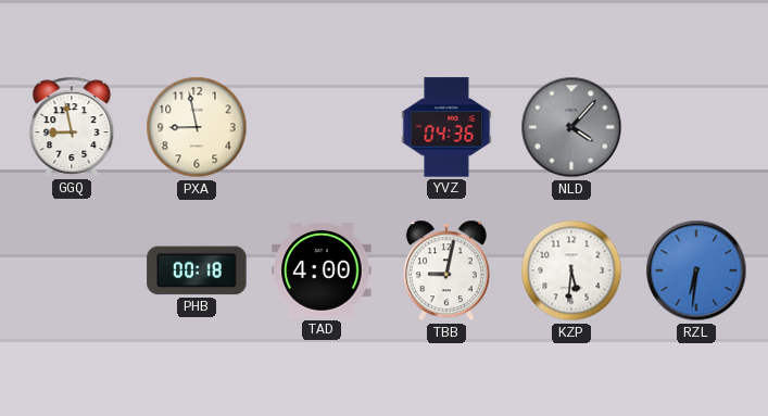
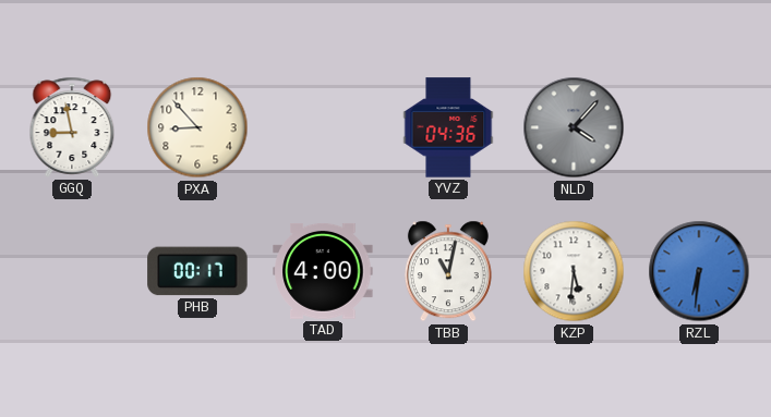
PXA: 8:58 -> 8:53 (197, 127)
PHB: 00:18 -> 00:17 (197, 271)
TBB: 9:02 -> 11:02 (448, 271)
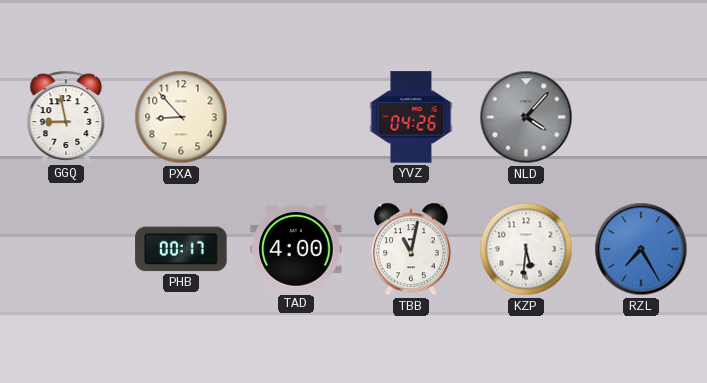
YVZ: 04:36 -> 04:26 (411, 117)
RZL: 6:31 -> 7:25 (641, 249)
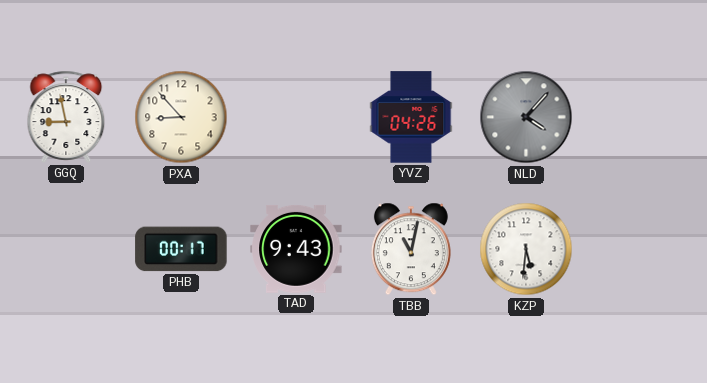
TAD: 4:00 -> 9:43 (296, 249)
RZL: 7:25 -> none (641, 249)
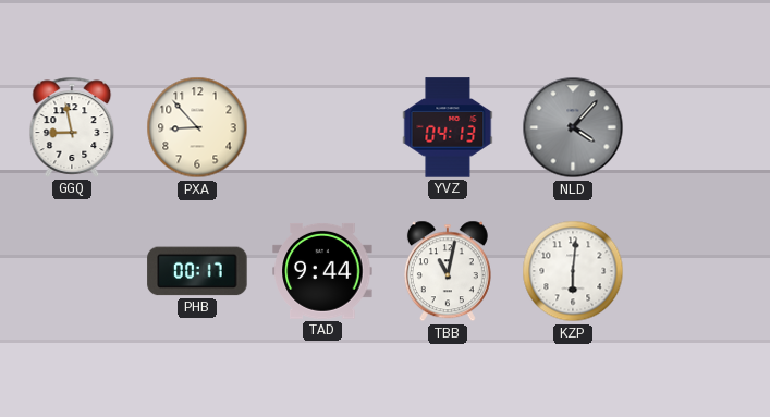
YVZ: 04:26 -> 04:13 (448, 127)
TAD: 9:43 -> 9:44 (322, 271)
KZP: 5:31 -> 6:01 (573, 271)
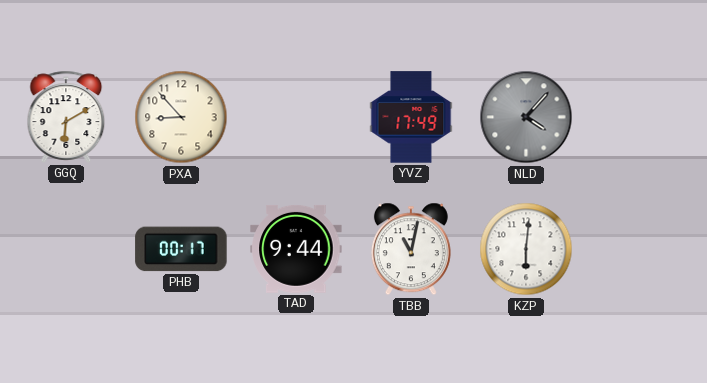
GGQ: 8:58 -> 6:10 (66, 117)
YVZ: 04:13 -> 17:49 (411, 117)
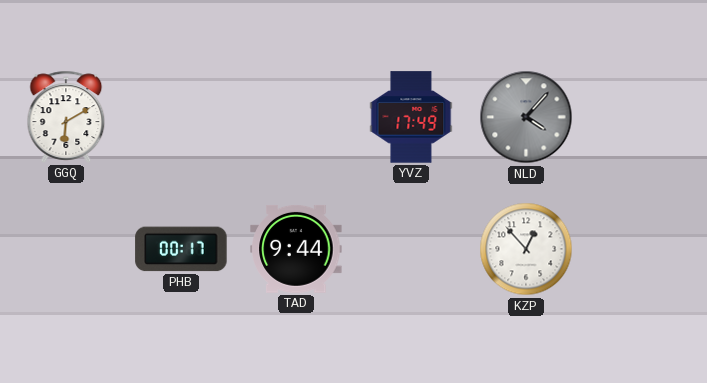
PXA: 8:53 -> none (181, 117)
TBB: 11:02 -> none (411, 249)
KZP: 6:01 -> 12:53 (526, 249)
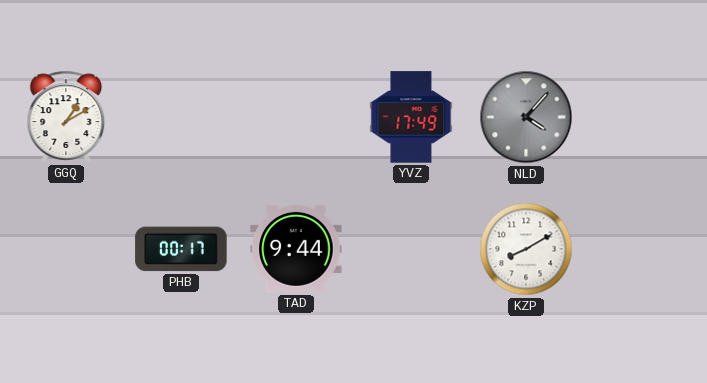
GGQ: 6:10 -> 1:10 (66, 117)
KZP: 12:53 -> 8:10 (526, 249)
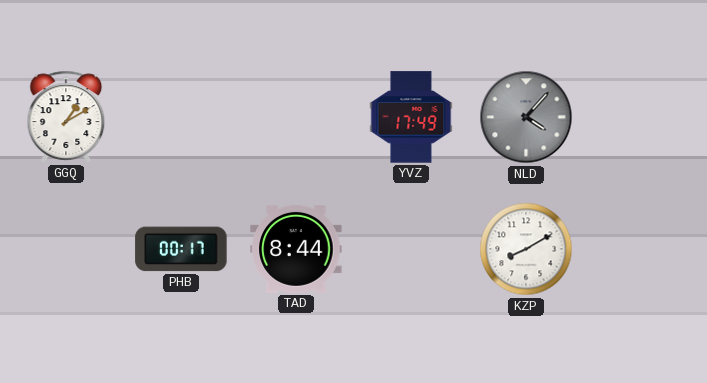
TAD: 9:44 -> 8:44 (296, 249)
